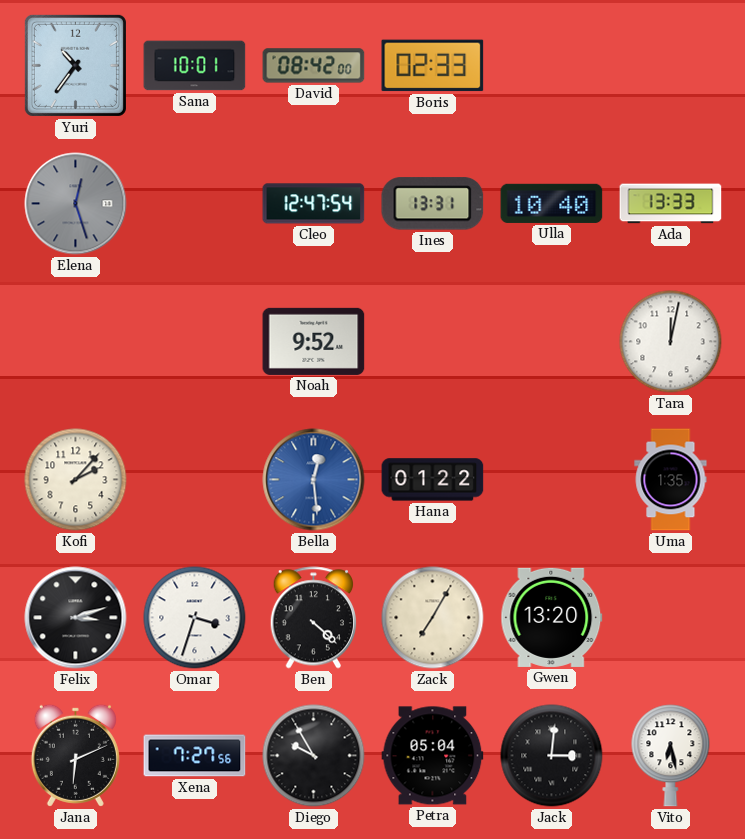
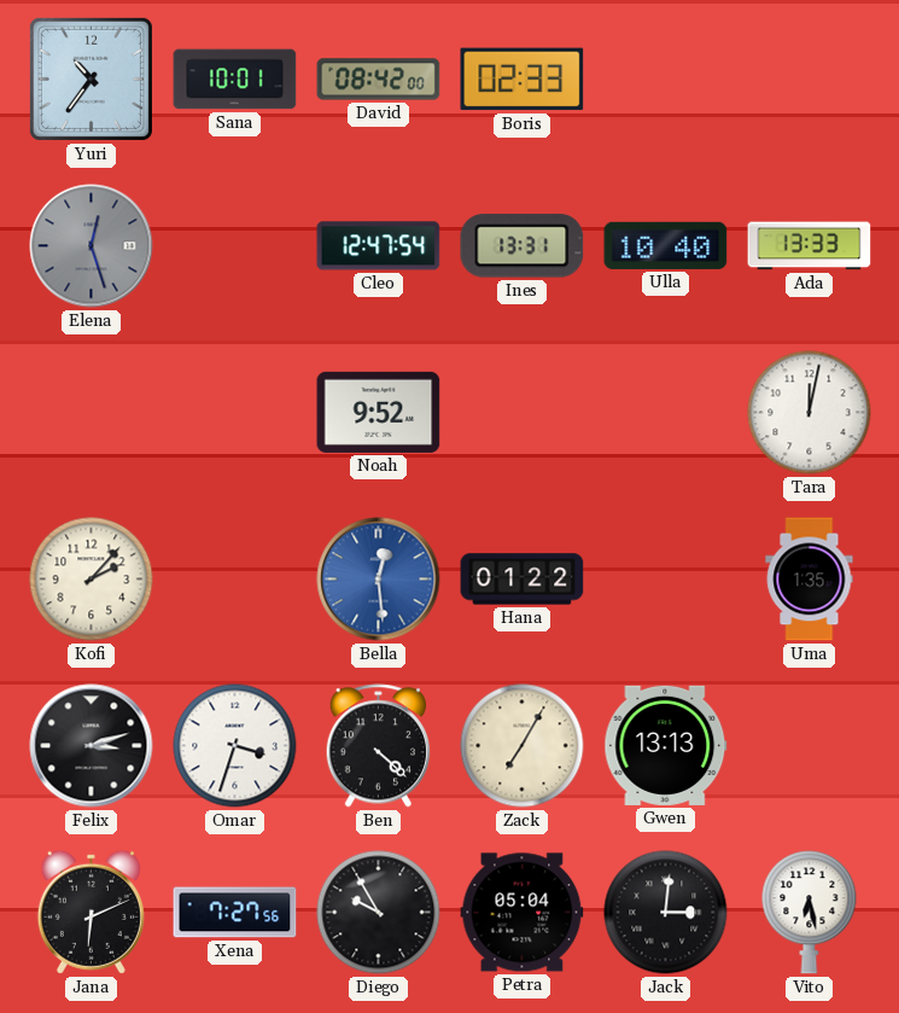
Gwen: 13:20 -> 13:13 (666, 745)
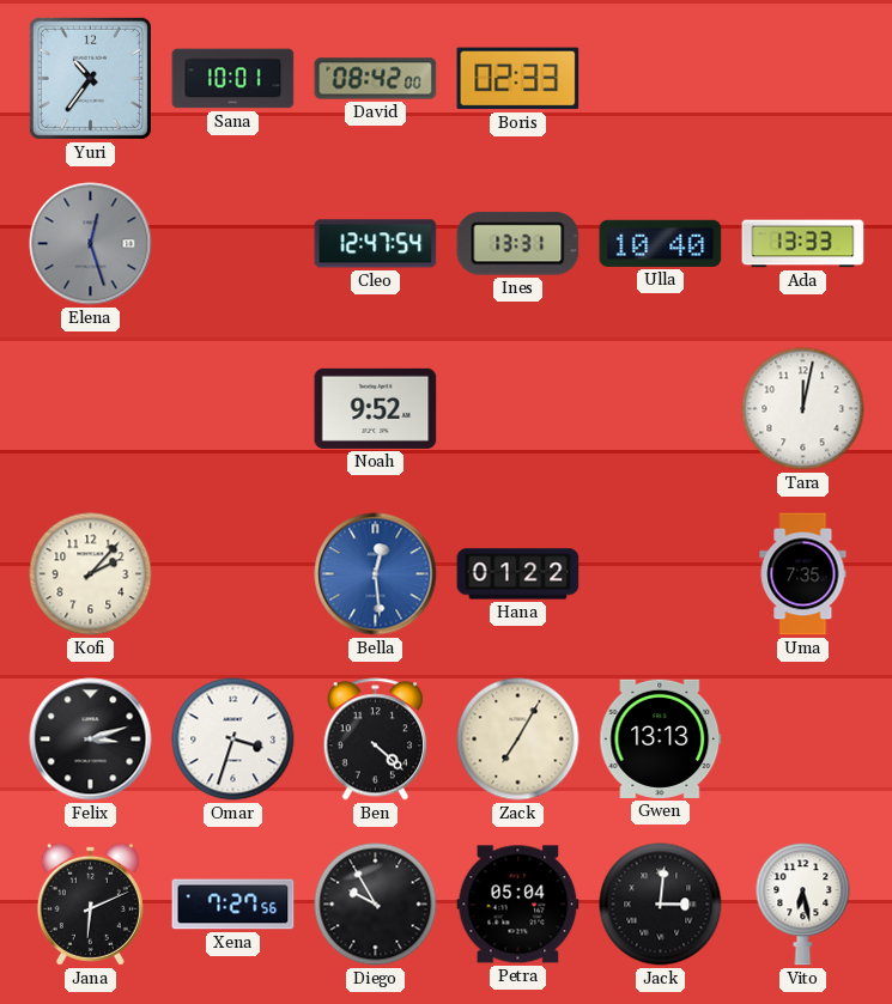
Uma: 1:35 -> 7:35 (803, 574)
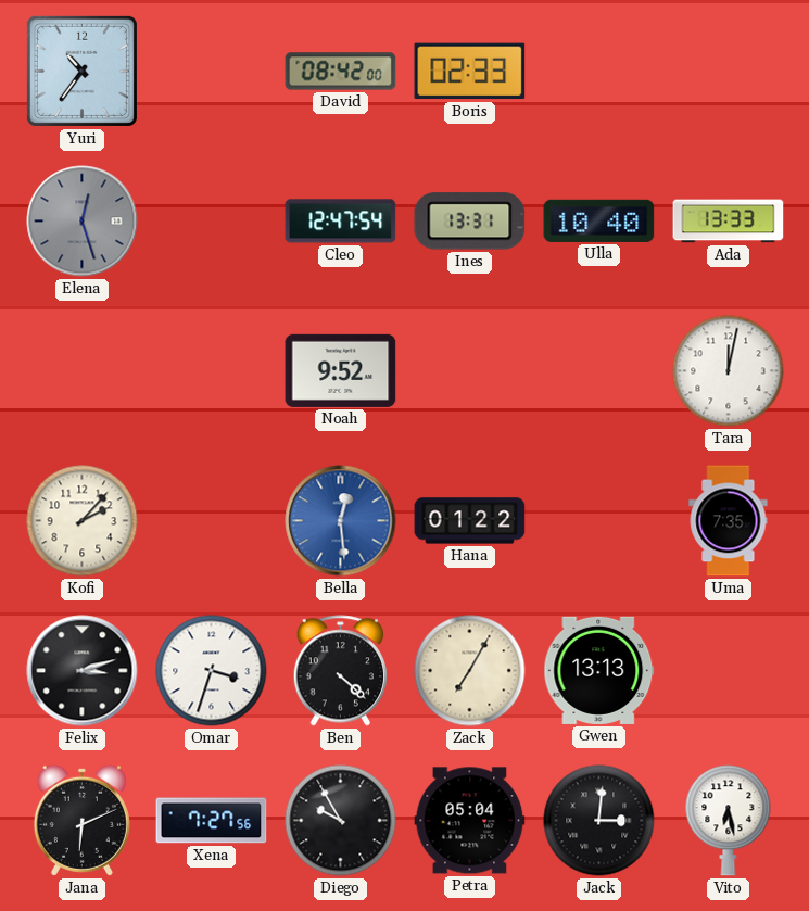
Sana: 10:01 -> none (233, 79)
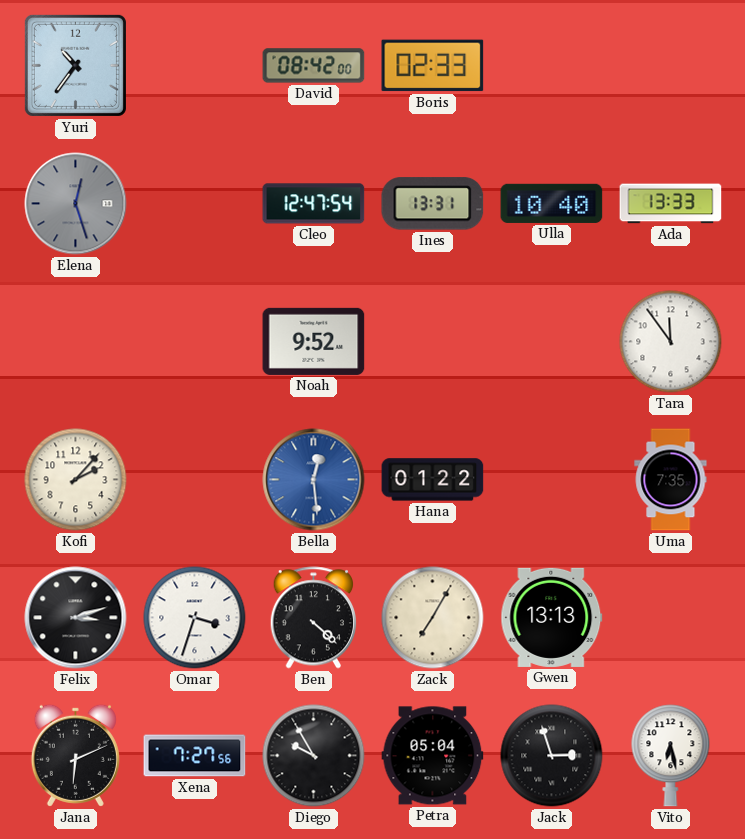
Tara: 12:02 -> 11:54 (671, 342)
Jack: 3:01 -> 2:57 (552, 756)
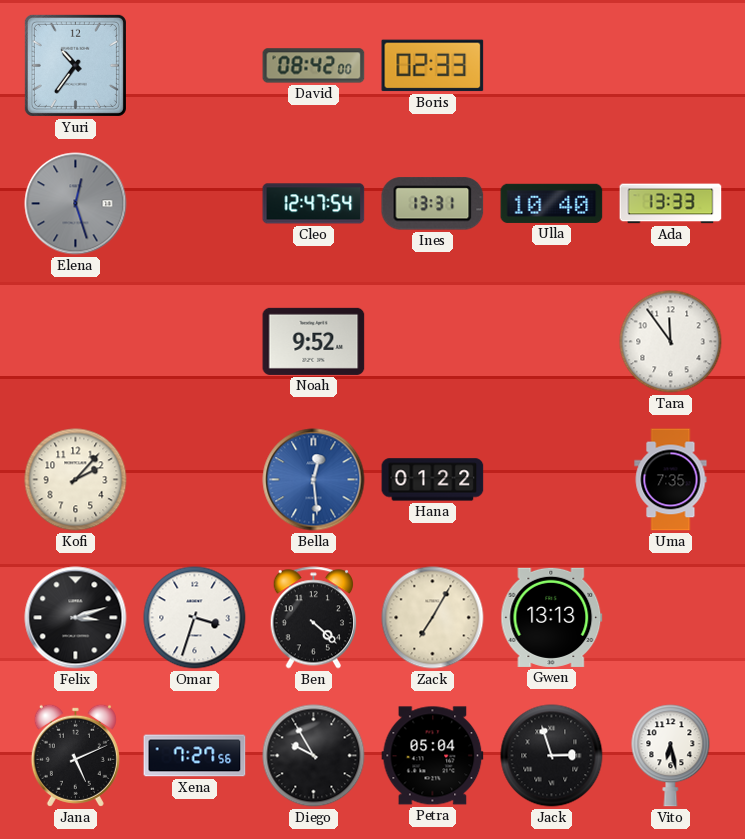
Jana: 6:11 -> 5:11 (75, 755)
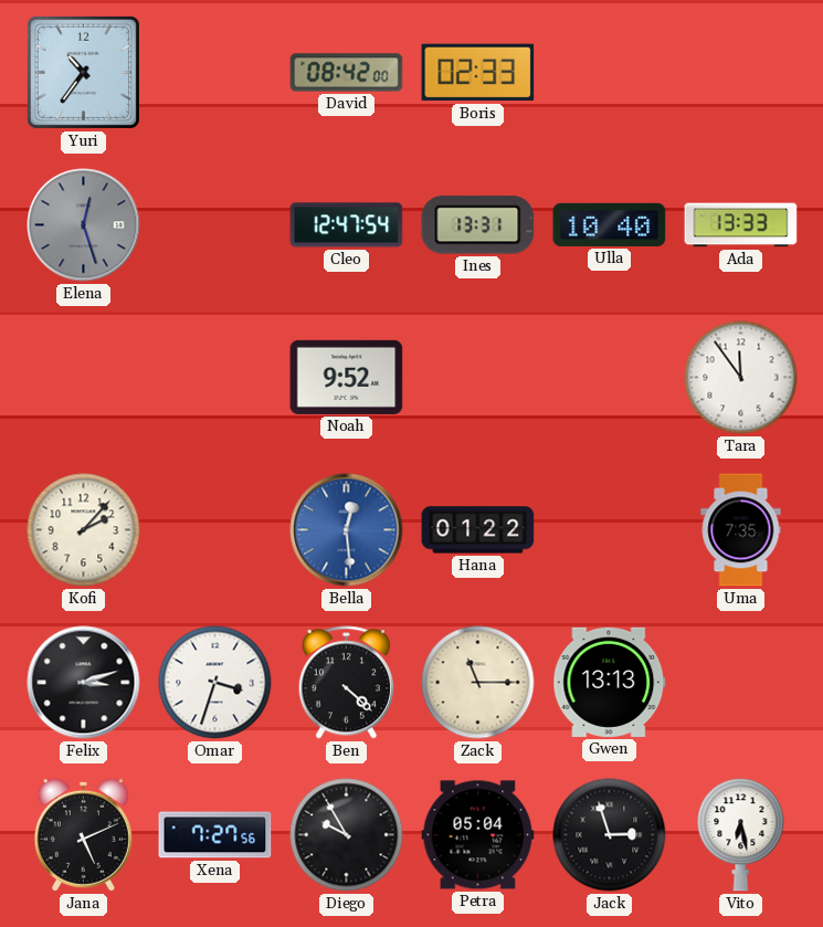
Zack: 7:05 -> 11:15 (478, 683)
